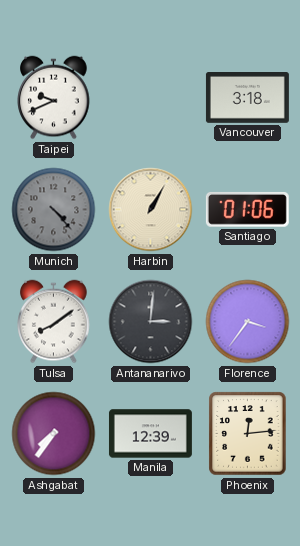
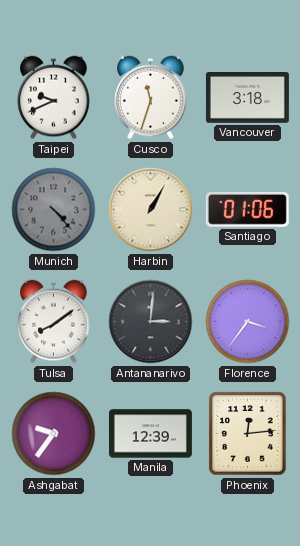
Cusco: none -> 11:33 (151, 98)
Ashgabat: 7:36 -> 9:36 (54, 434)
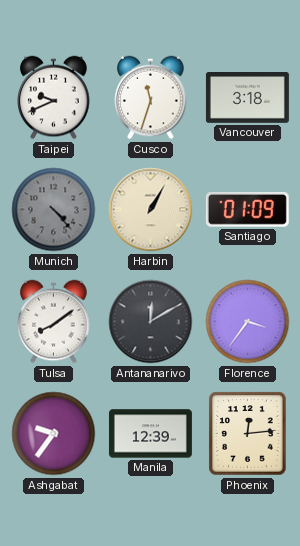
Santiago: 01:06 -> 01:09 (247, 209)
Antananarivo: 3:01 -> 12:10 (151, 322)
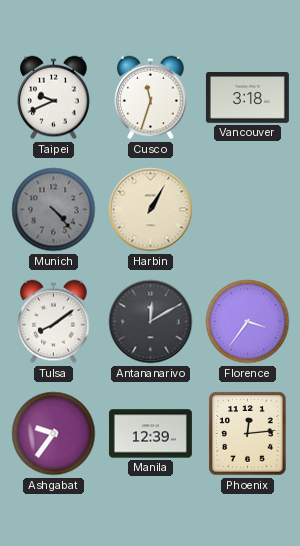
Santiago: 01:09 -> none (247, 209)
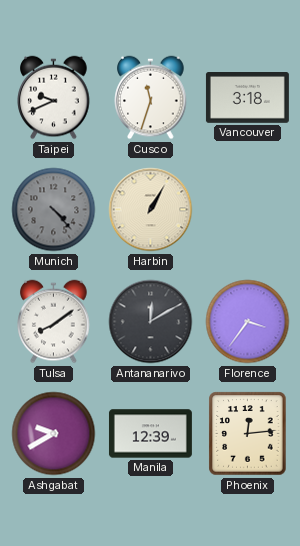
Ashgabat: 9:36 -> 9:40 (54, 434)
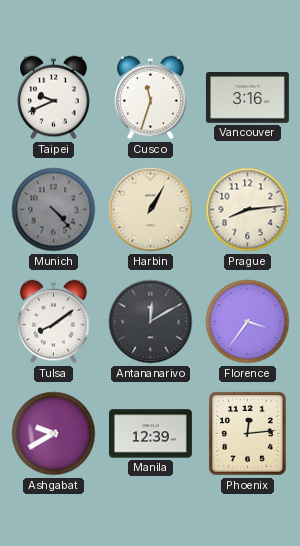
Vancouver: 3:18 -> 3:16 (247, 98)
Prague: none -> 8:14 (248, 210)
